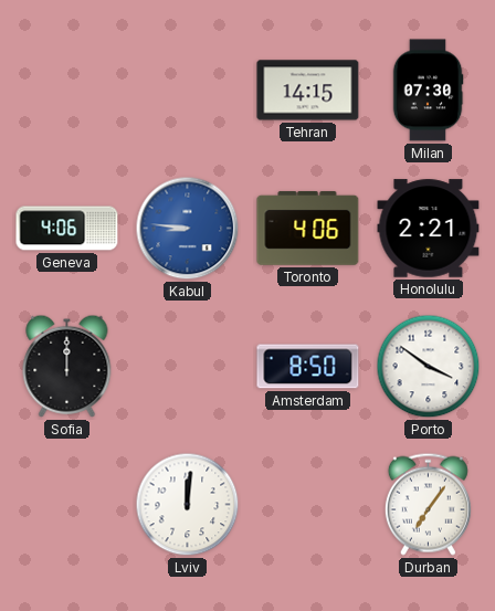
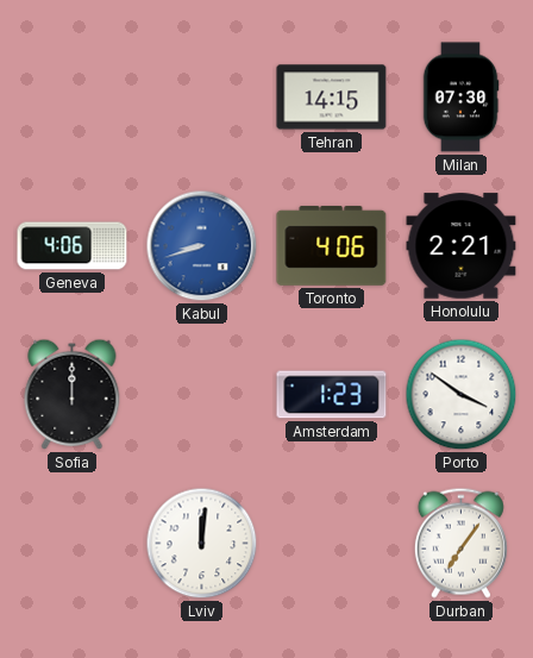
Kabul: 8:46 -> 8:42 (202, 246)
Amsterdam: 8:50 -> 1:23 (332, 395)
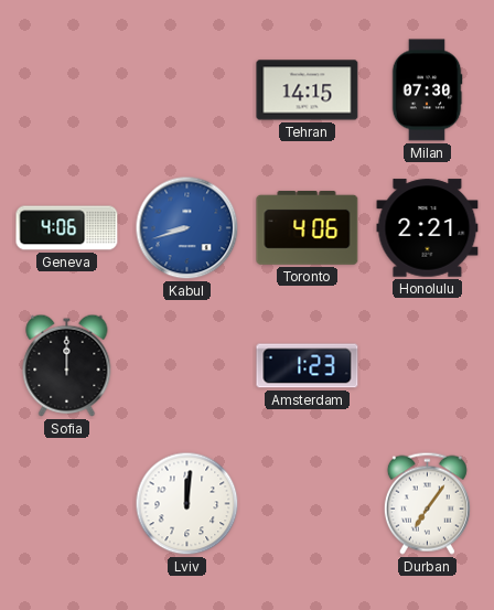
Porto: 3:51 -> none (462, 395)
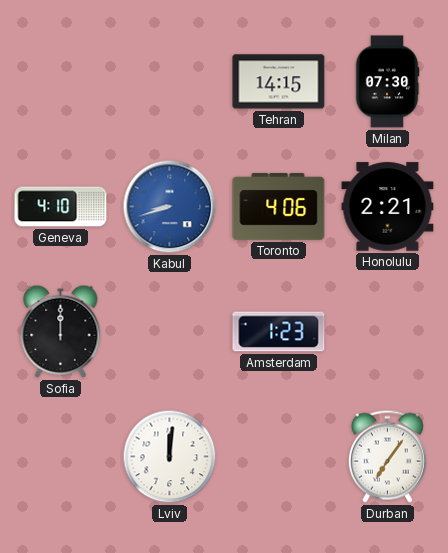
Geneva: 4:06 -> 4:10 (61, 207)
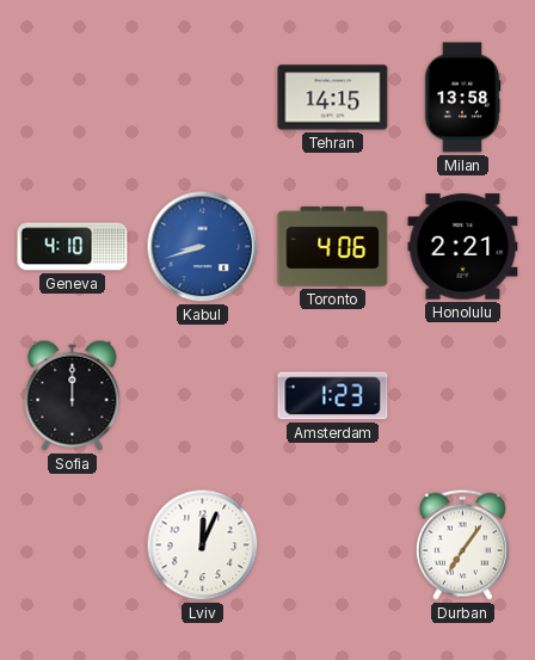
Milan: 07:30 -> 13:58 (462, 98)
Lviv: 12:01 -> 12:04 (203, 545)
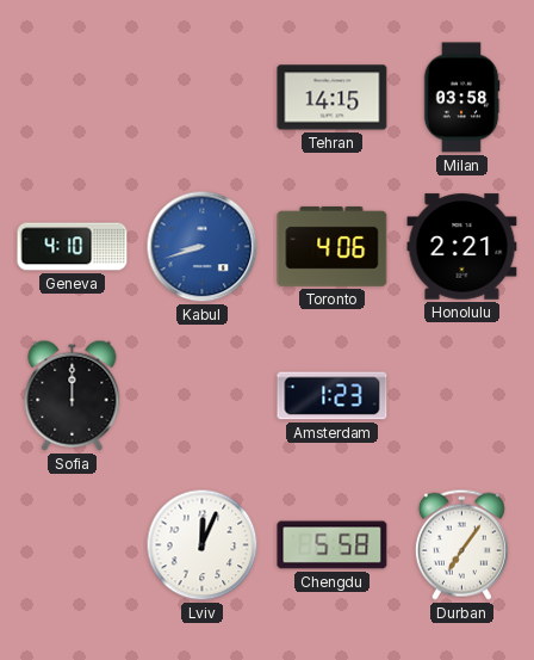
Milan: 13:58 -> 03:58 (461, 98)
Chengdu: none -> 5:58 (333, 545)
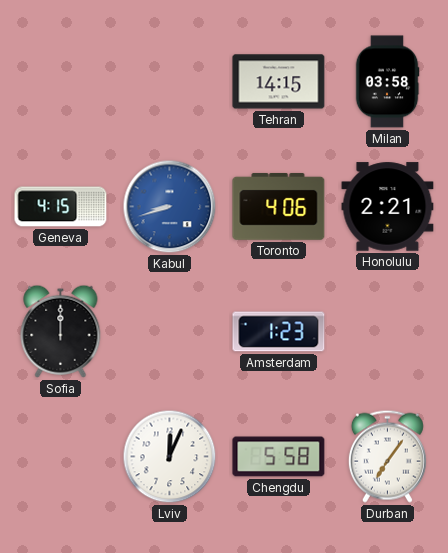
Geneva: 4:10 -> 4:15 (61, 207)
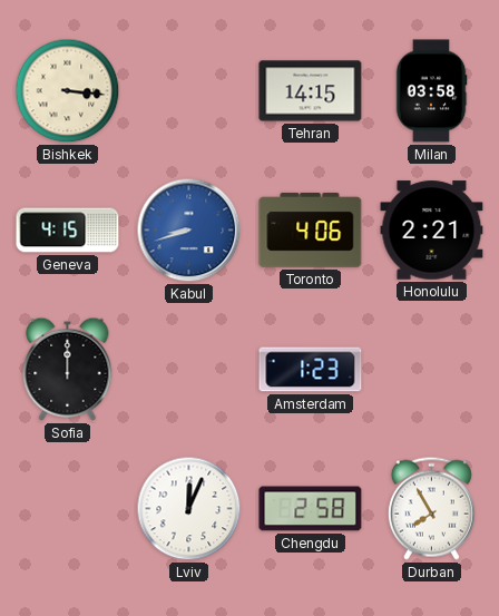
Bishkek: none -> 3:16 (68, 91)
Chengdu: 5:58 -> 2:58 (311, 509)
Durban: 7:06 -> 7:55 (431, 508)
